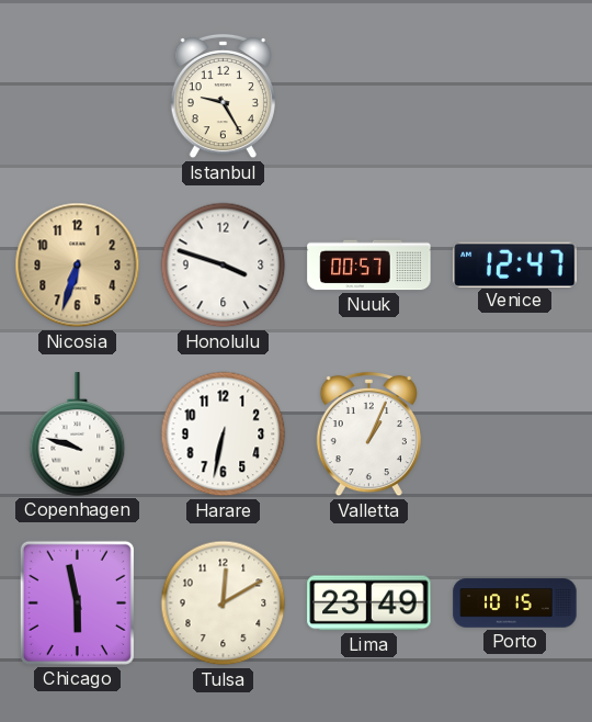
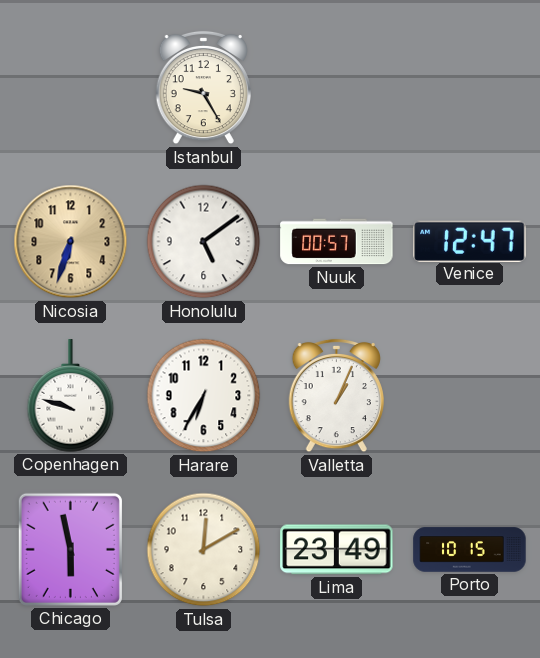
Honolulu: 3:48 -> 5:09 (204, 242)
Harare: 6:32 -> 6:35 (204, 396)
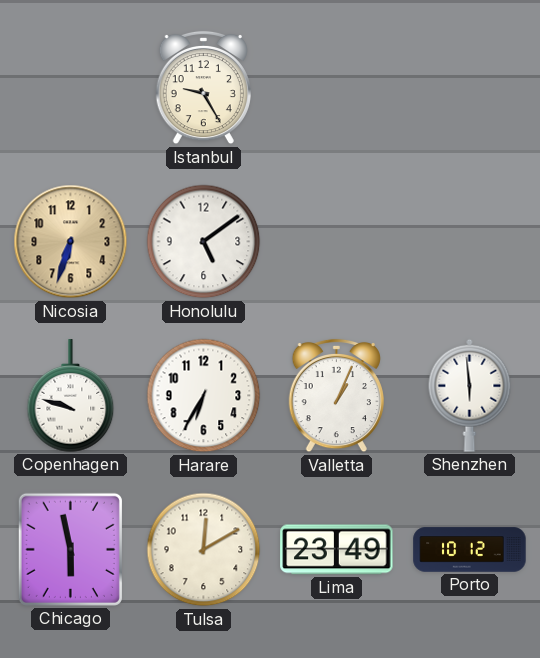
Nuuk: 00:57 -> none (337, 242)
Venice: 12:47 -> none (470, 241)
Shenzhen: none -> 5:59 (470, 395)
Porto: 10:15 -> 10:12 (470, 550)
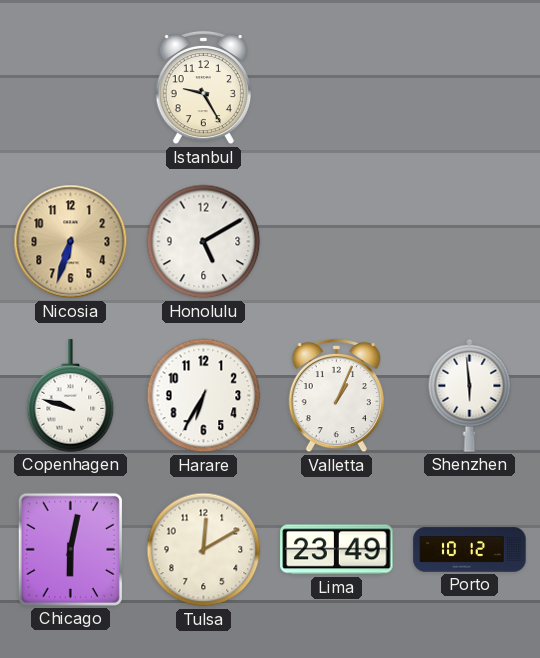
Honolulu: 5:09 -> 5:10 (204, 242)
Chicago: 5:58 -> 6:02 (70, 549)
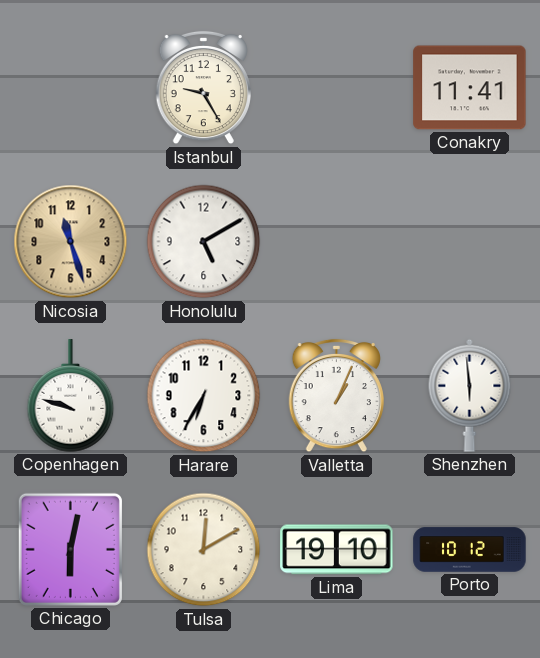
Conakry: none -> 11:41 (470, 88)
Nicosia: 6:33 -> 11:27 (71, 242)
Lima: 23:49 -> 19:10 (337, 550)
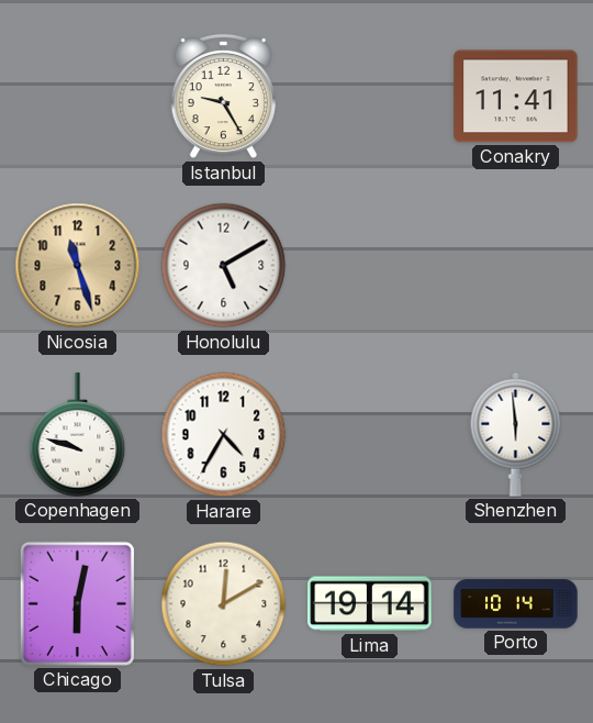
Harare: 6:35 -> 4:35 (224, 435)
Valletta: 1:04 -> none (336, 396)
Lima: 19:10 -> 19:14 (370, 604)
Porto: 10:12 -> 10:14 (516, 604)
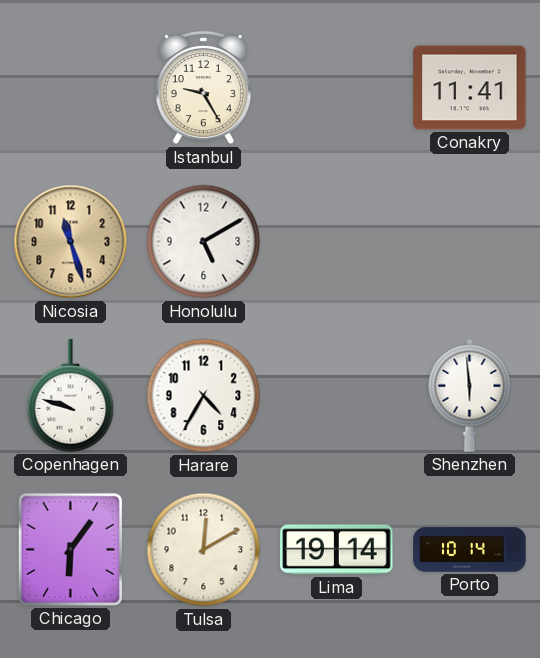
Chicago: 6:02 -> 6:06 (70, 549)
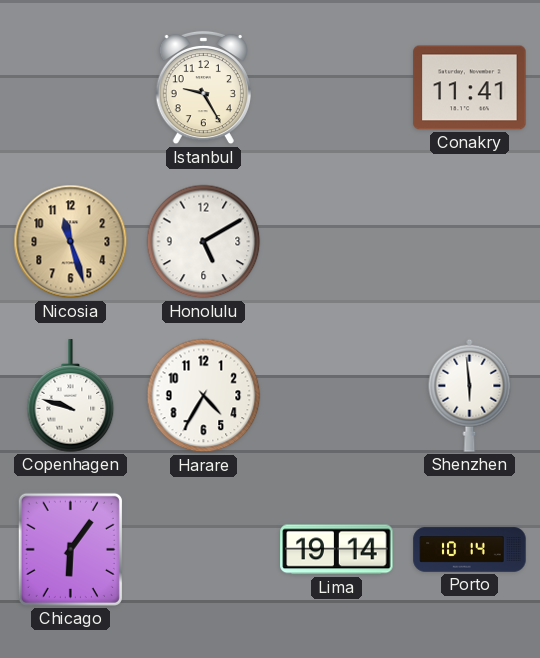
Tulsa: 12:10 -> none (204, 550)
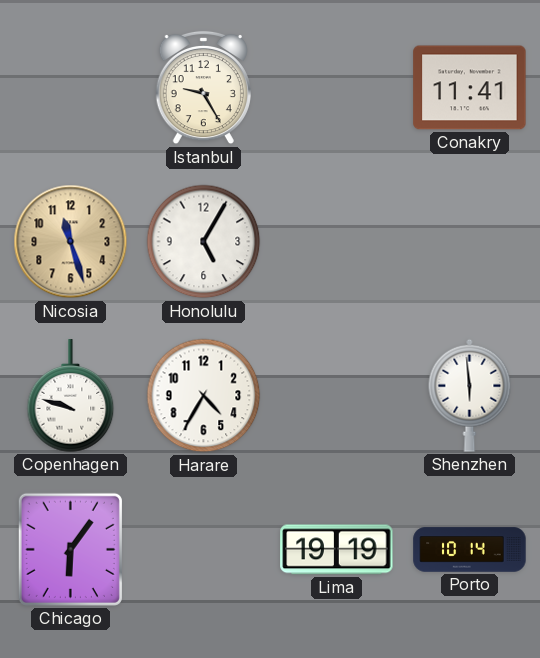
Honolulu: 5:10 -> 5:05 (204, 242)
Lima: 19:14 -> 19:19 (337, 550)
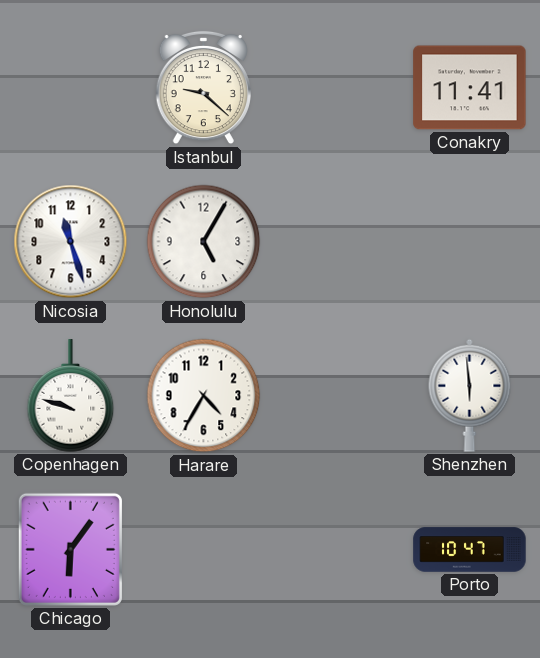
Istanbul: 9:25 -> 9:22 (203, 88)
Nicosia dial: champagne -> white (71, 242)
Lima: 19:19 -> none (337, 550)
Porto: 10:14 -> 10:47 (470, 550)
